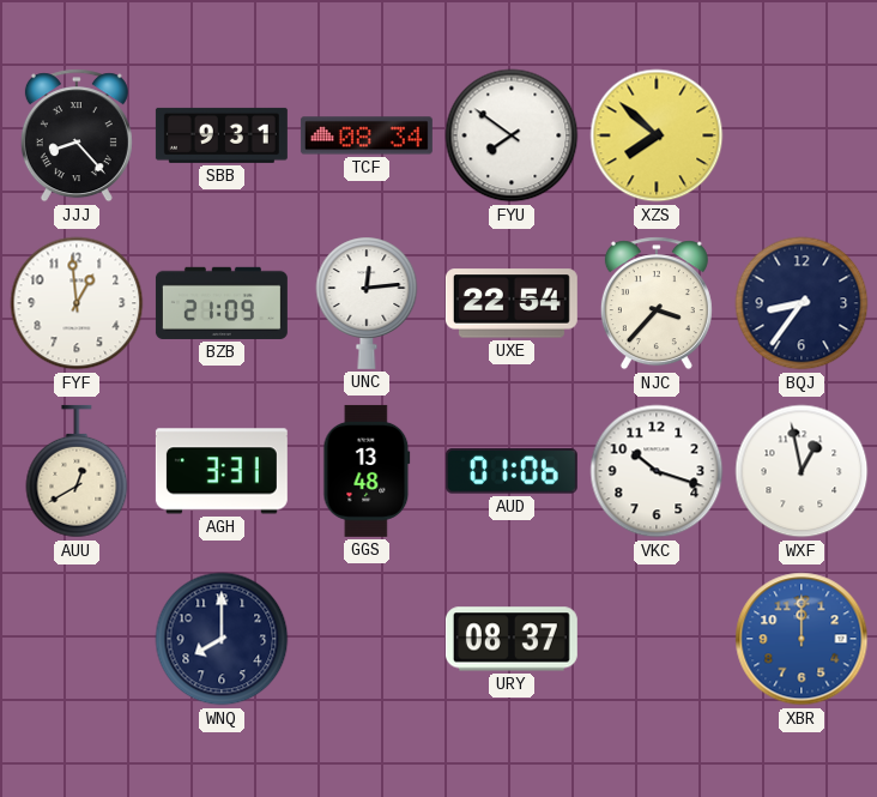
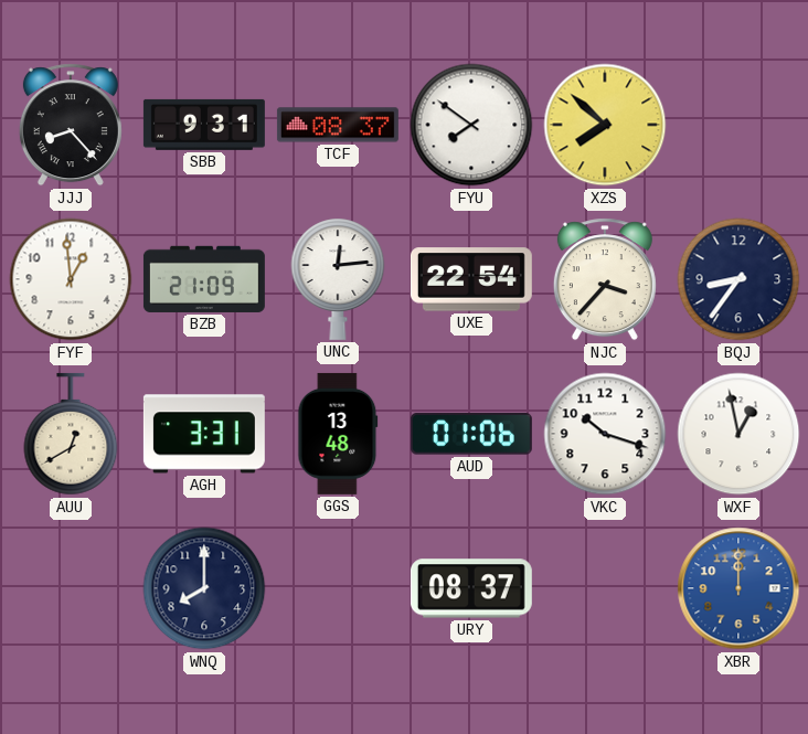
TCF: 08:34 -> 08:37 (338, 125)
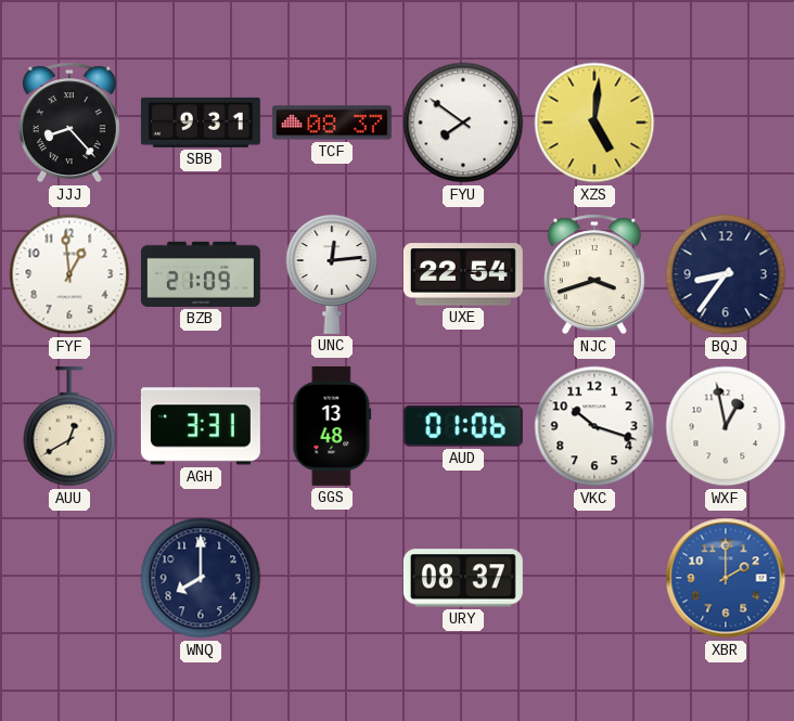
XZS: 7:52 -> 5:01 (594, 123)
NJC: 3:37 -> 3:42 (594, 274)
XBR: 12:00 -> 2:00 (726, 578)
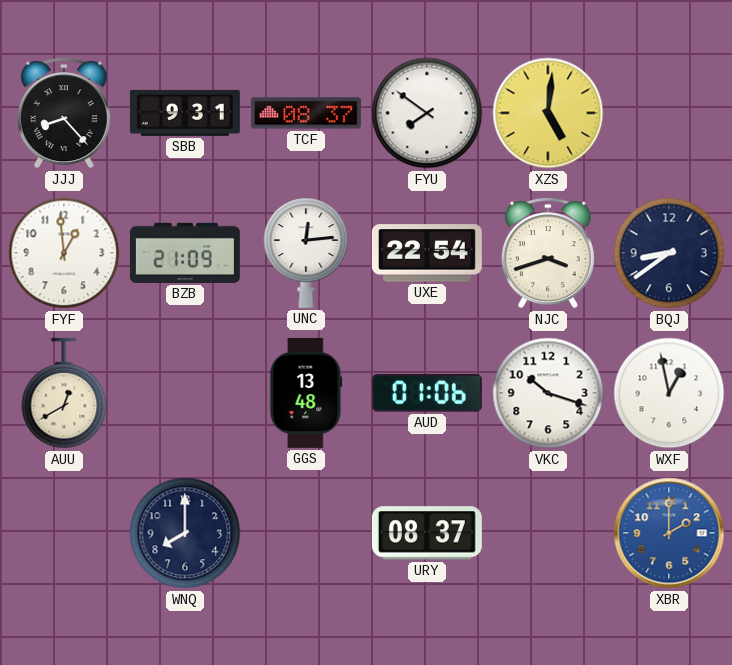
BQJ: 8:36 -> 8:39 (669, 253)
AGH: 3:31 -> none (201, 426)
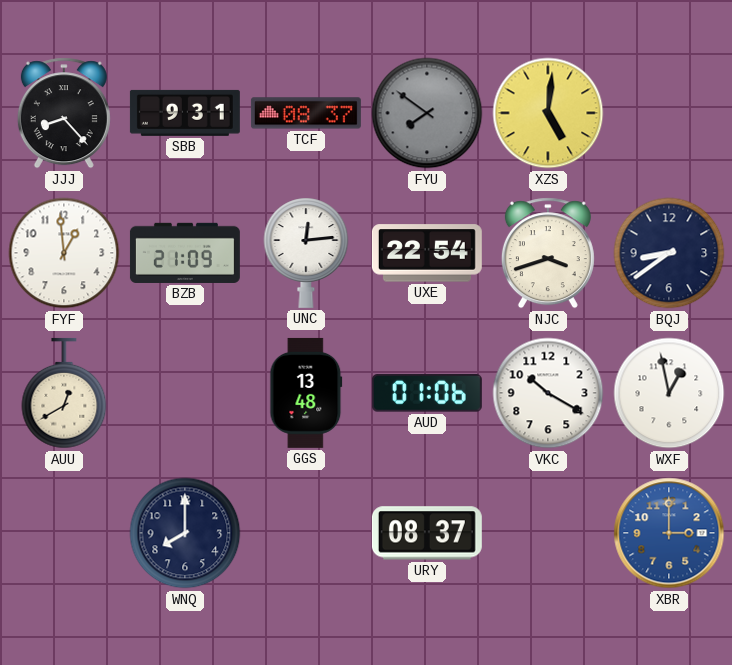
FYU dial: white -> grey (427, 113)
VKC: 10:18 -> 10:20 (548, 393)
XBR: 2:00 -> 3:00 (669, 533)
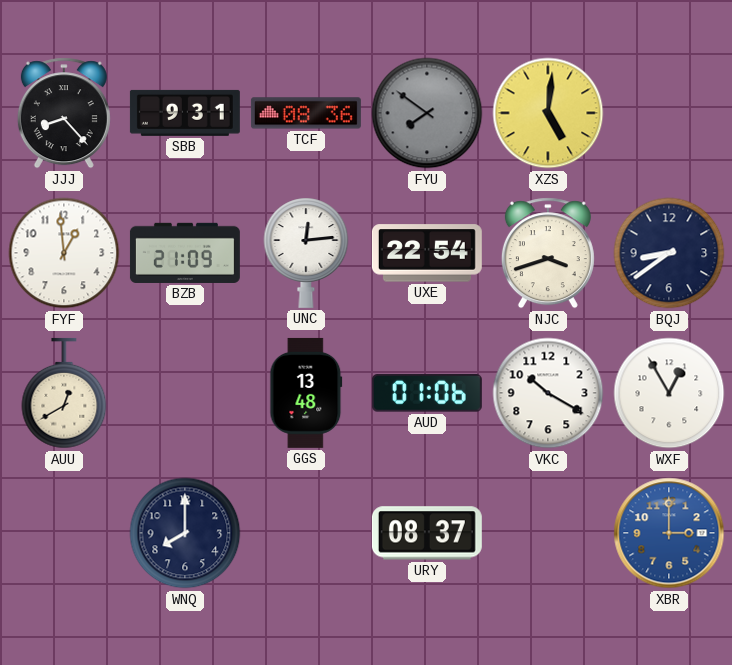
TCF: 08:37 -> 08:36 (306, 113)
WXF: 12:58 -> 12:55 (669, 393)
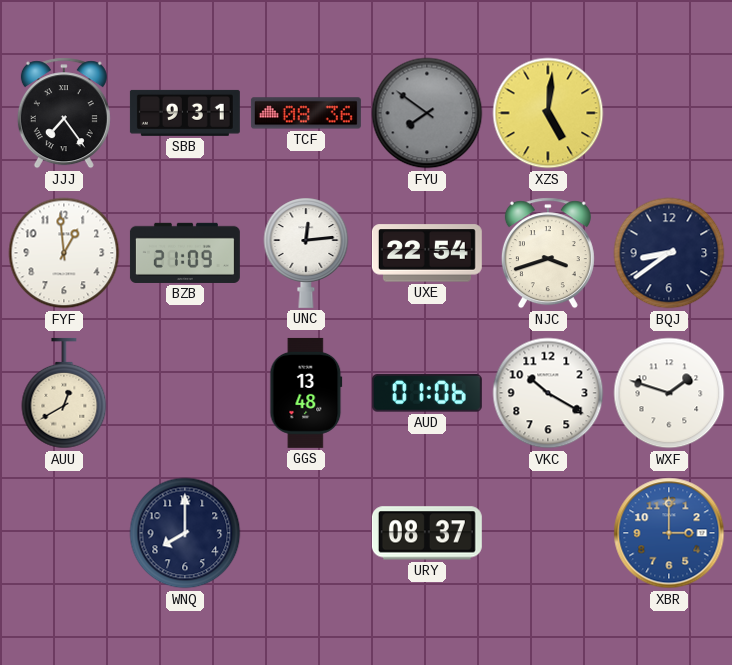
JJJ: 8:23 -> 7:24 (64, 113)
WXF: 12:55 -> 1:48 (669, 393)
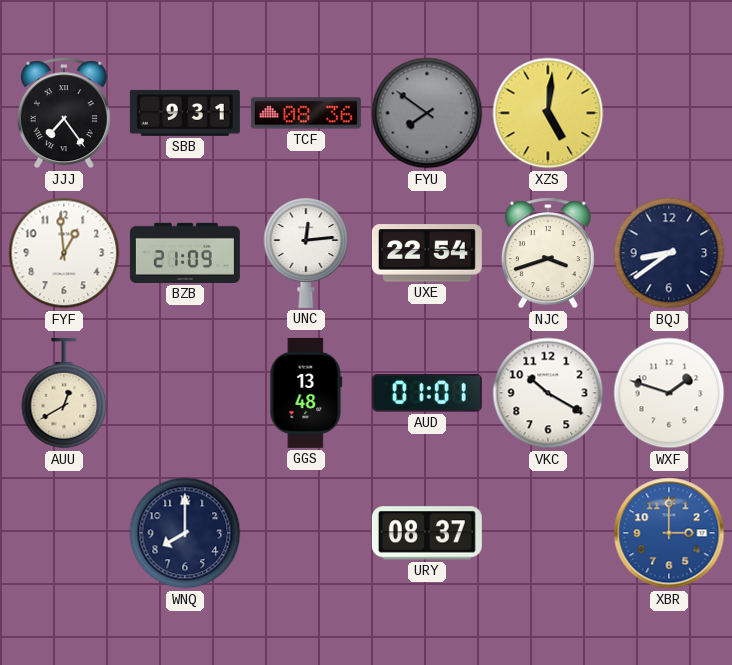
AUD: 01:06 -> 01:01 (427, 393)
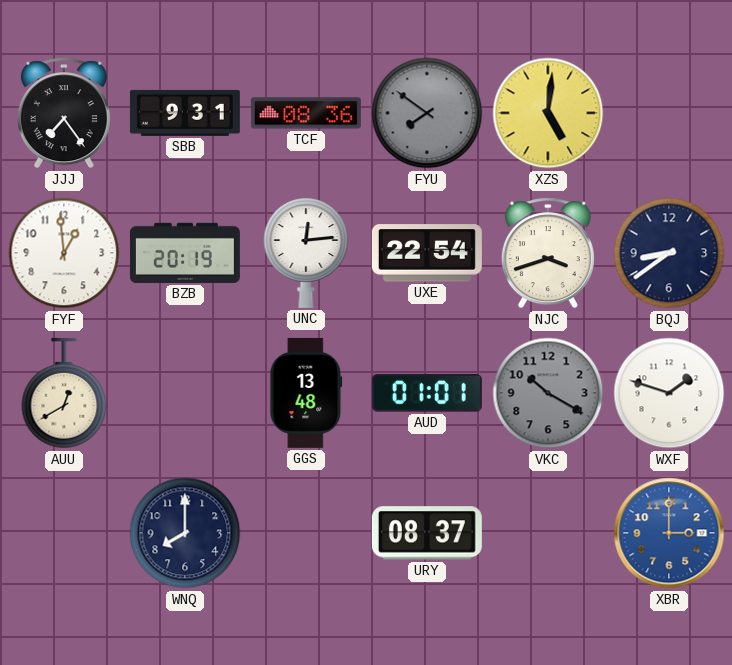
BZB: 21:09 -> 20:19 (185, 253)
VKC dial: white -> grey (548, 393)
